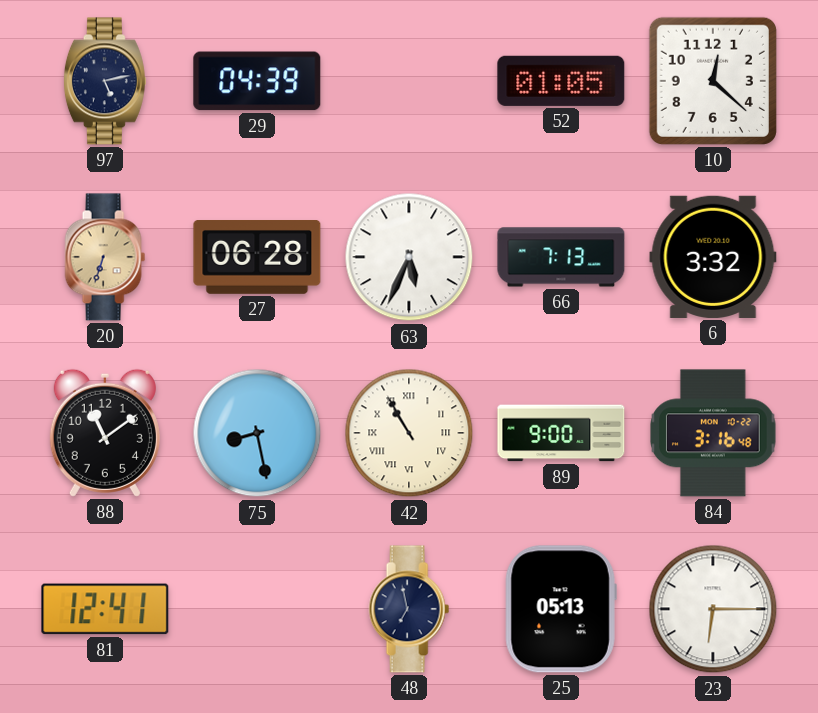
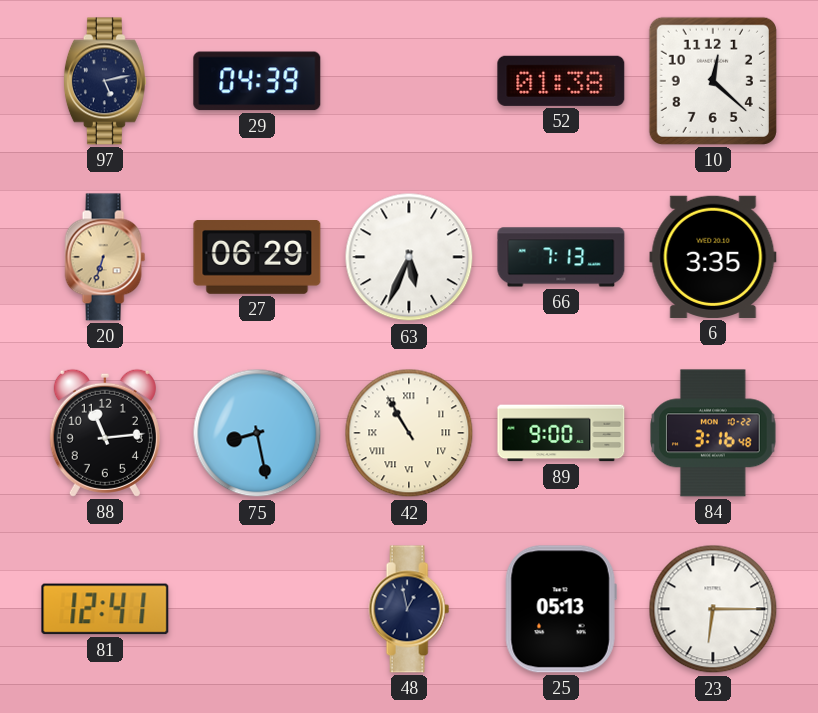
52: 01:05 -> 01:38 (561, 81)
27: 06:28 -> 06:29 (257, 258)
6: 3:32 -> 3:35 (713, 257)
88: 11:09 -> 11:14 (105, 433)
48: 6:58 -> 12:58 (409, 609)
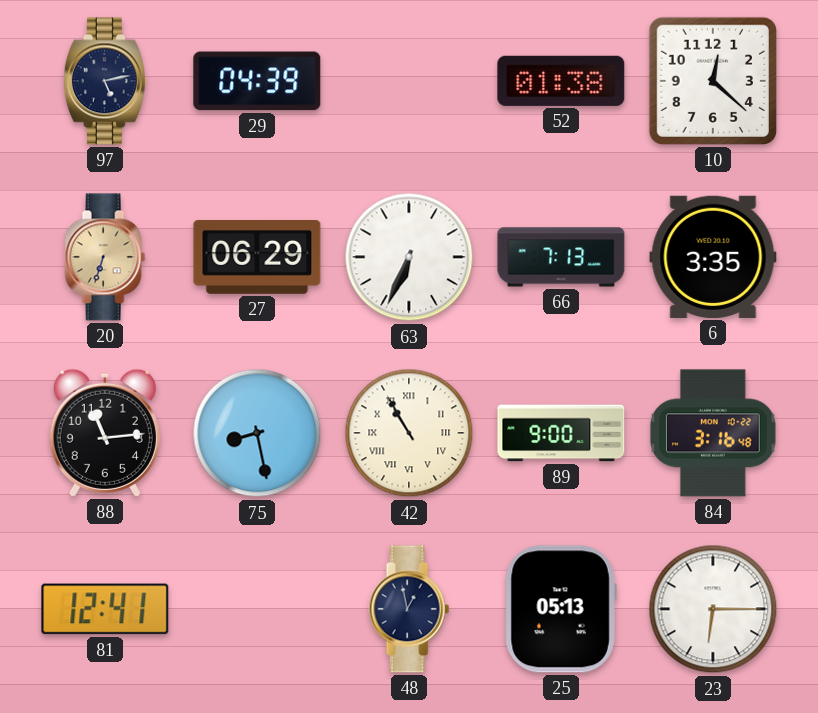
63: 5:34 -> 6:34 (409, 257)
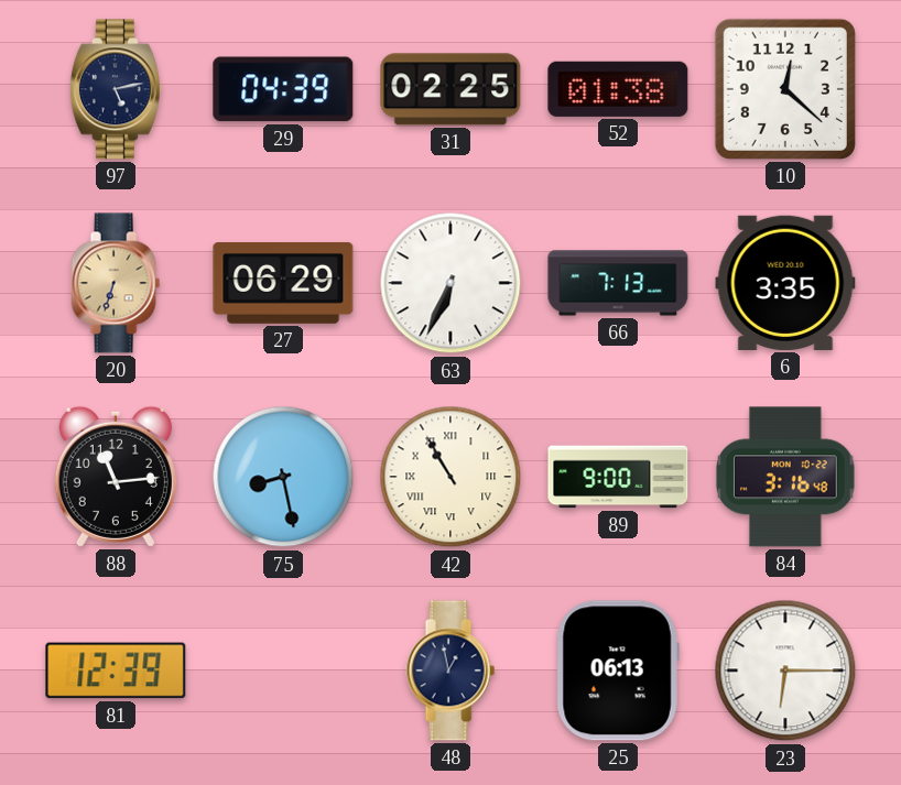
31: none -> 02:25 (450, 89)
81: 12:41 -> 12:39 (116, 670)
25: 05:13 -> 06:13 (618, 670)
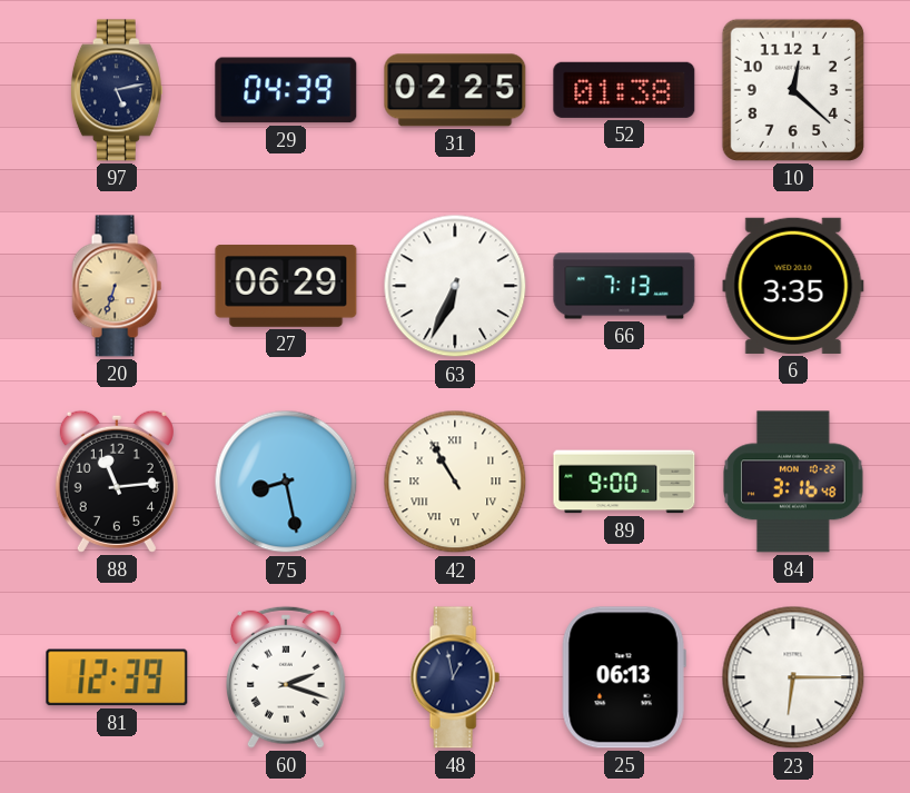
60: none -> 2:18 (286, 677)
